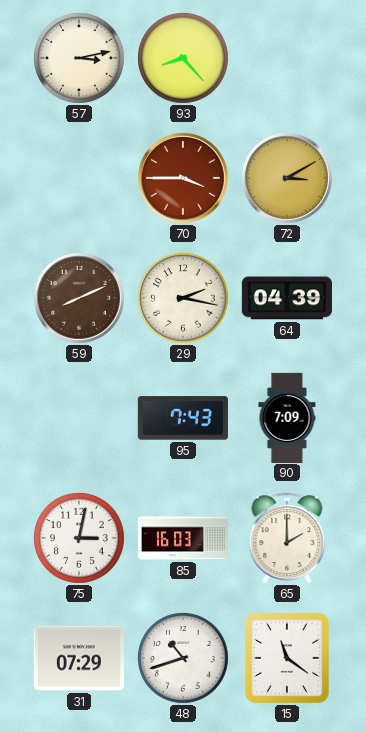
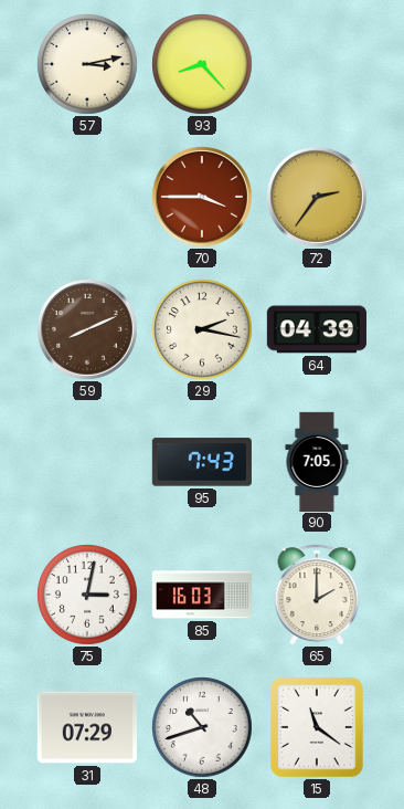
72: 3:10 -> 2:36 (318, 198)
90: 7:09 -> 7:05 (317, 461)
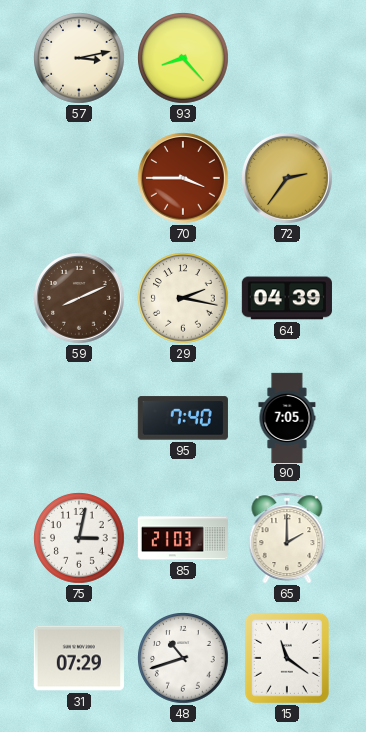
95: 7:43 -> 7:40 (183, 418)
85: 16:03 -> 21:03 (182, 538)
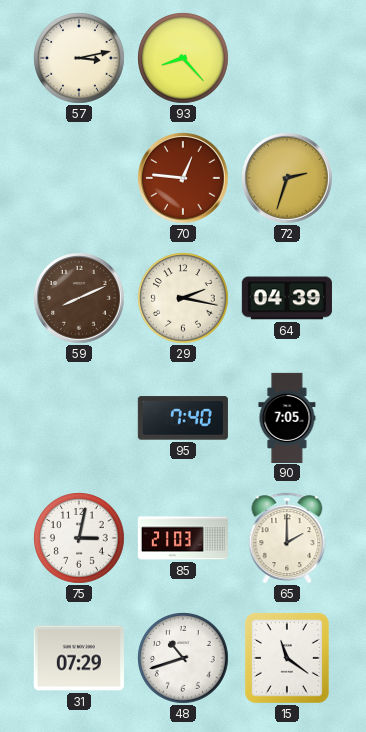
70: 3:45 -> 12:46 (184, 179)
72: 2:36 -> 2:33 (288, 179)
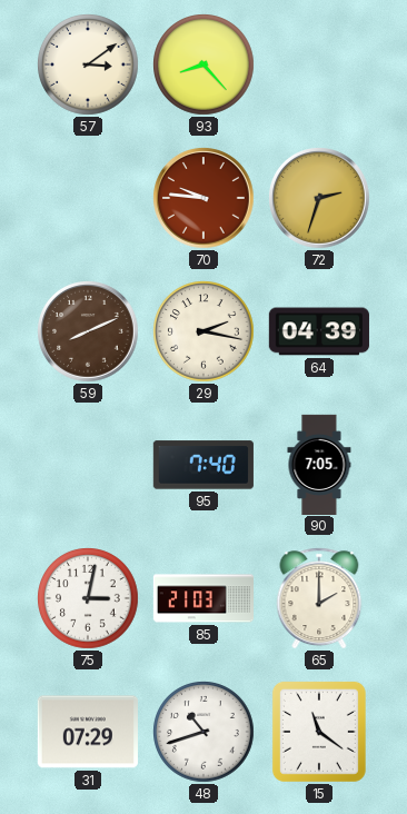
57: 3:13 -> 3:09 (88, 64)
70: 12:46 -> 9:46 (205, 199)
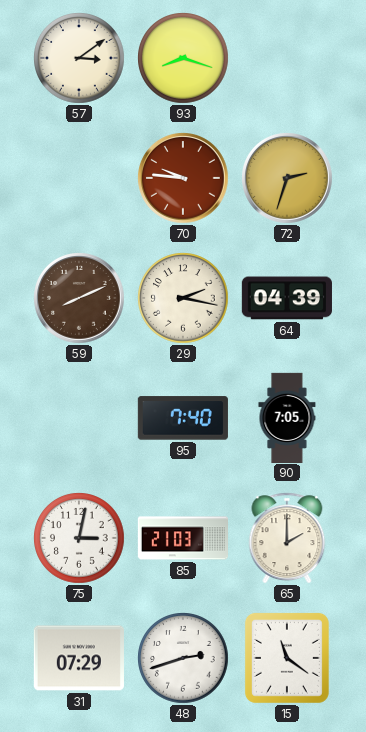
93: 8:23 -> 8:18 (183, 58)
48: 10:42 -> 2:42 (183, 658)
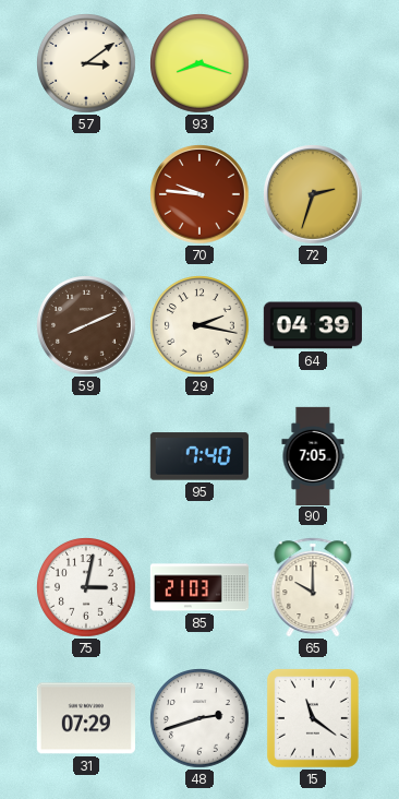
65: 2:00 -> 10:00 (313, 587)
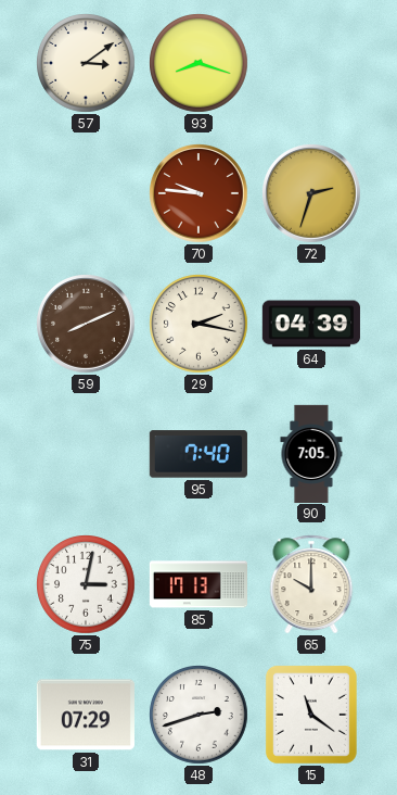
85: 21:03 -> 17:13 (197, 584)
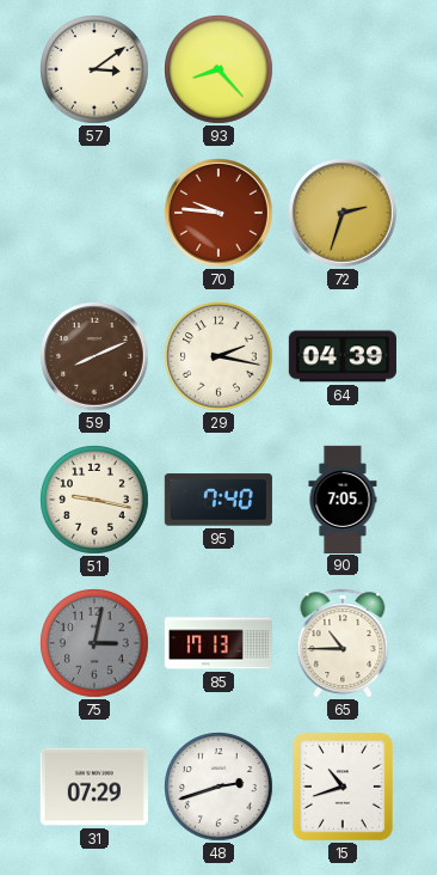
93: 8:18 -> 8:23 (219, 69)
51: none -> 9:17 (94, 500)
75 dial: white -> grey (94, 643)
65: 10:00 -> 10:45 (343, 643)
15: 11:21 -> 10:42 (343, 787)
